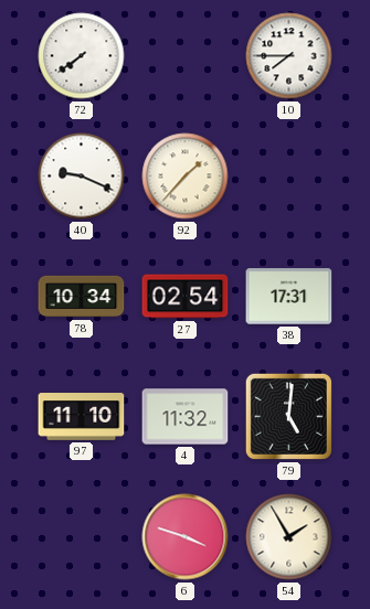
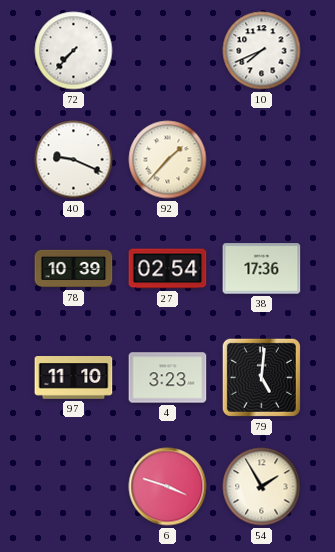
72: 7:39 -> 7:37 (74, 51)
10: 7:45 -> 7:41 (262, 51)
78: 10:34 -> 10:39 (74, 269)
38: 17:31 -> 17:36 (262, 269)
4: 11:32 -> 3:23 (168, 378)
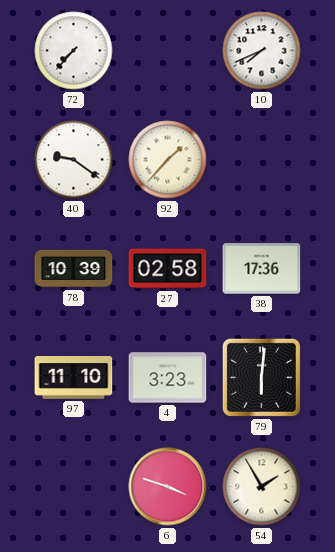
40: 9:19 -> 9:21 (74, 160)
27: 02:54 -> 02:58 (168, 269)
79: 5:01 -> 6:01 (261, 377)
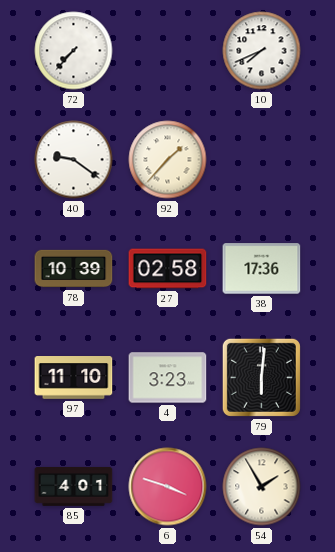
85: none -> 4:01 (74, 486)
